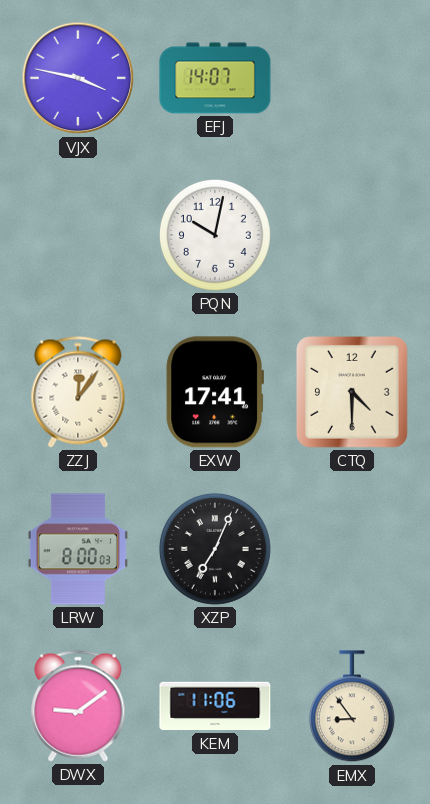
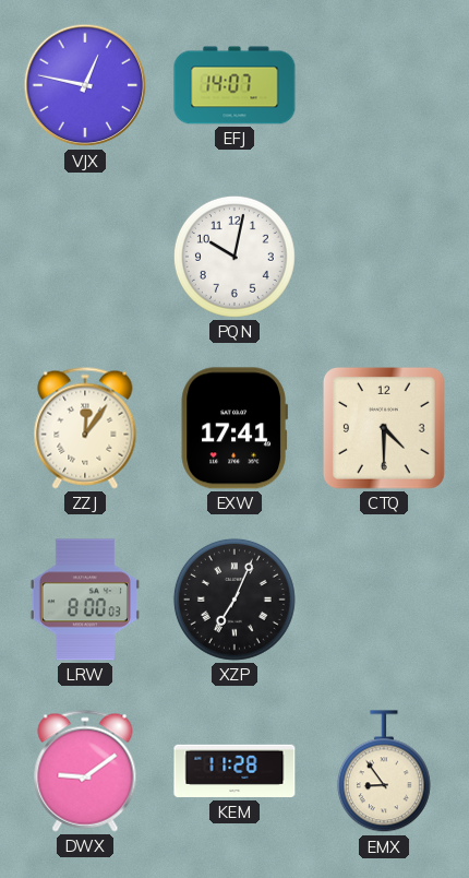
VJX: 3:47 -> 12:47 (85, 85)
KEM: 11:06 -> 11:28 (234, 771)
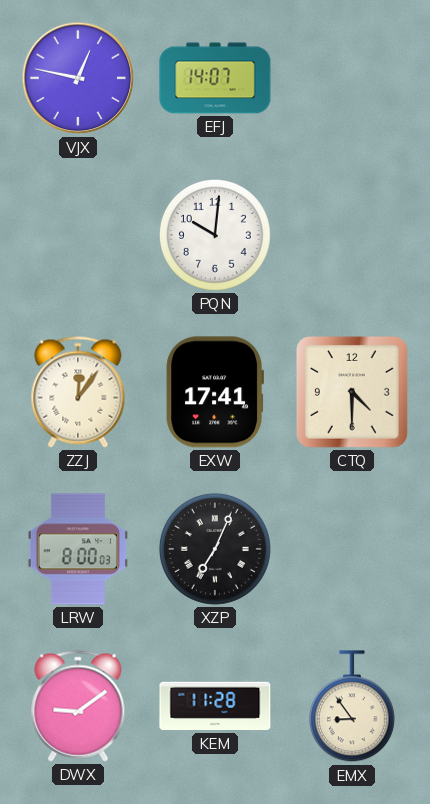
PQN: 10:02 -> 10:01 (215, 235)
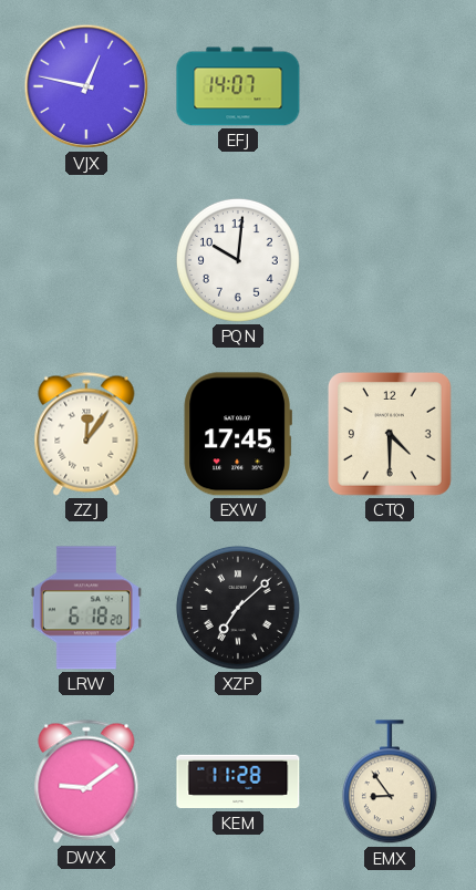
EXW: 17:41 -> 17:45 (237, 434)
LRW: 8:00 -> 6:18 (86, 608)
XZP: 7:04 -> 7:08 (238, 608)
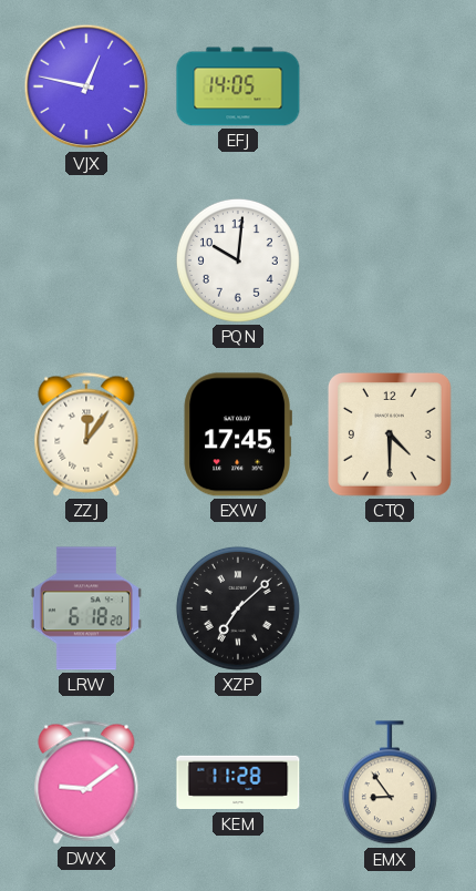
EFJ: 14:07 -> 14:05 (238, 86)
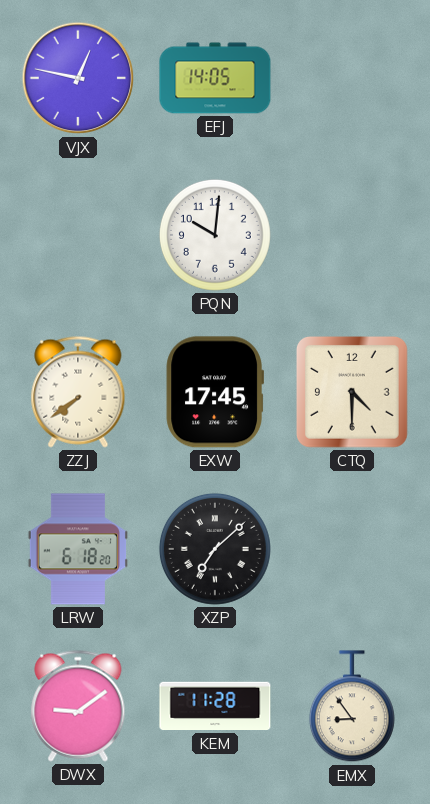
ZZJ: 12:06 -> 7:39 (78, 392)
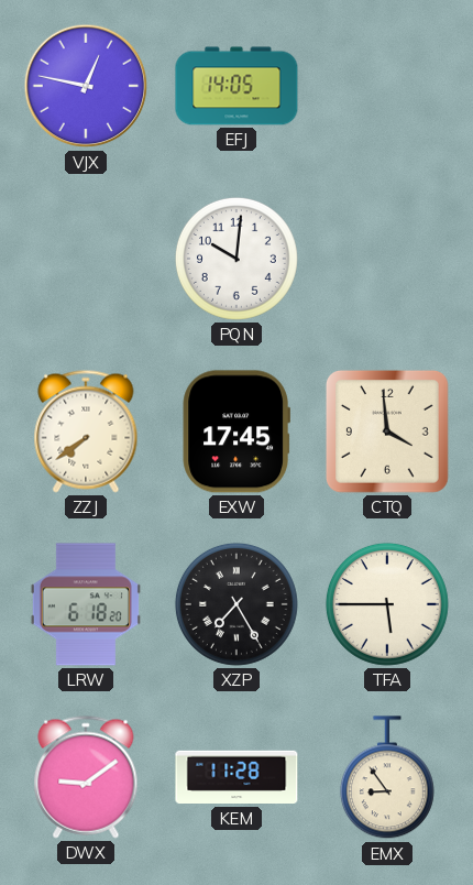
CTQ: 4:30 -> 3:59 (388, 433)
XZP: 7:08 -> 7:25 (237, 604)
TFA: none -> 5:45 (387, 604)
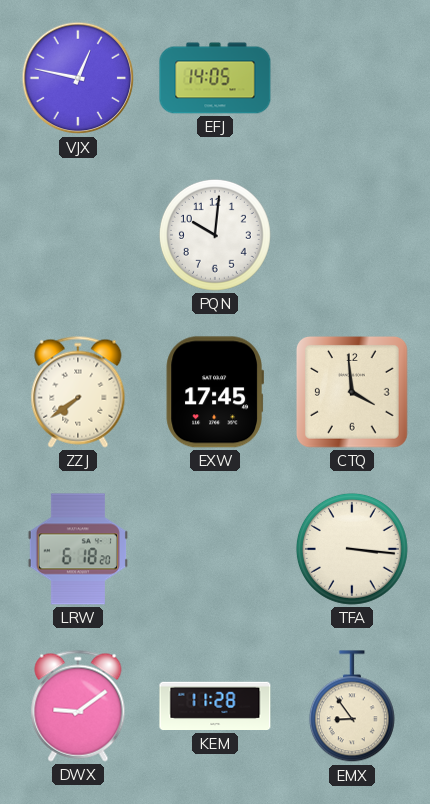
XZP: 7:25 -> none (237, 604)
TFA: 5:45 -> 3:16 (352, 549)
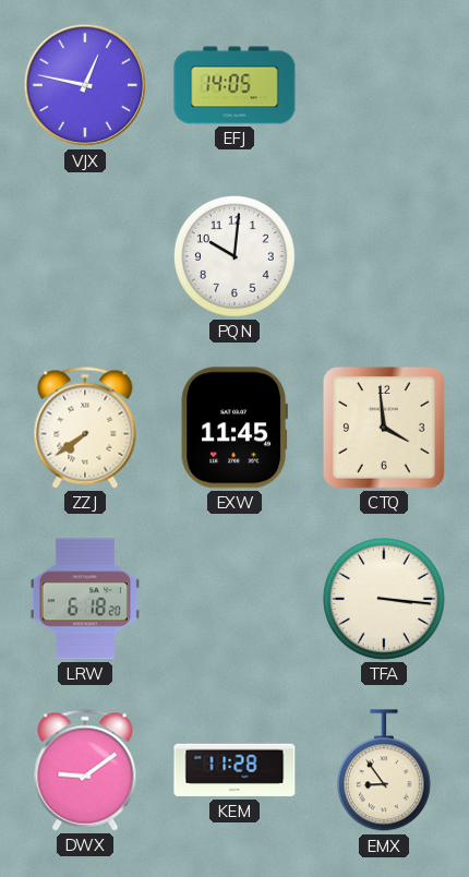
EXW: 17:45 -> 11:45 (233, 428)
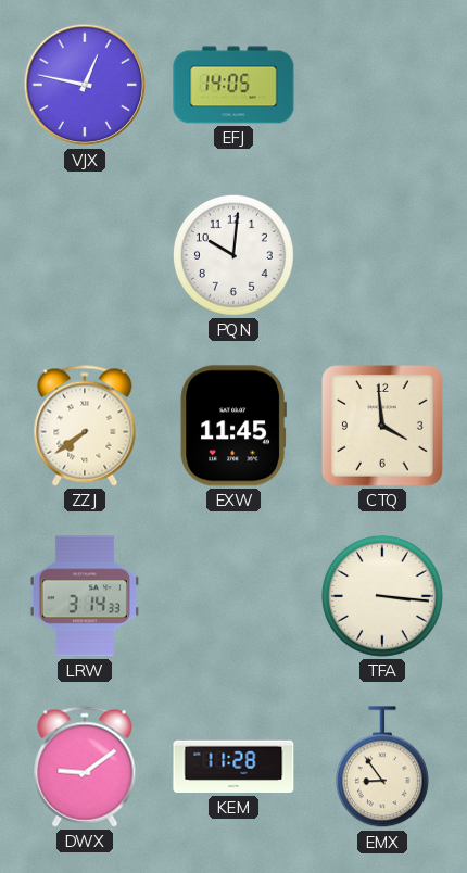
LRW: 6:18 -> 3:14 (85, 596)
